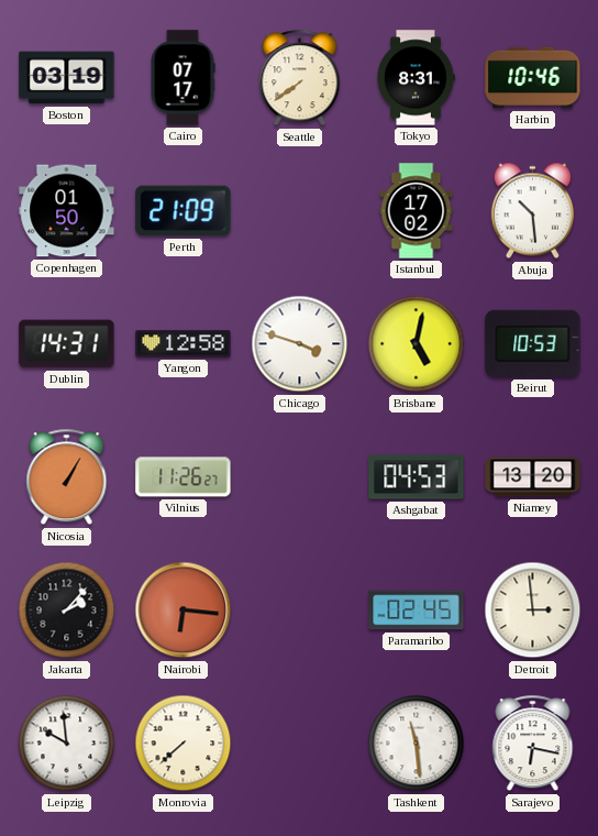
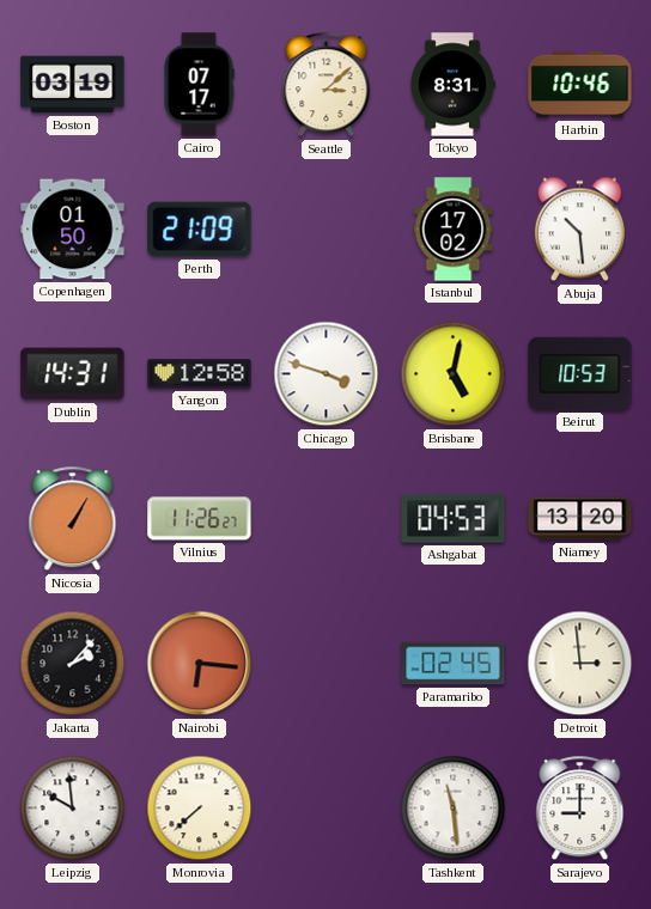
Seattle: 7:39 -> 3:08 (327, 85)
Sarajevo: 6:17 -> 9:00 (580, 809)
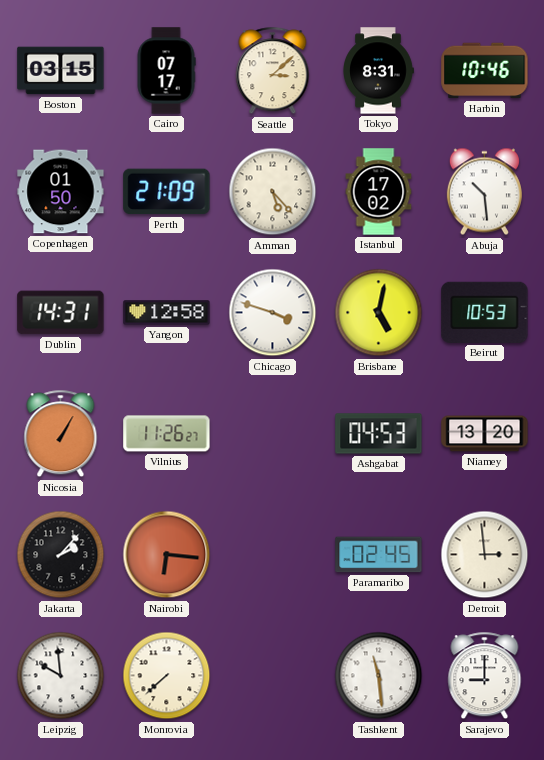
Boston: 03:19 -> 03:15 (61, 71)
Amman: none -> 5:23 (273, 192)
